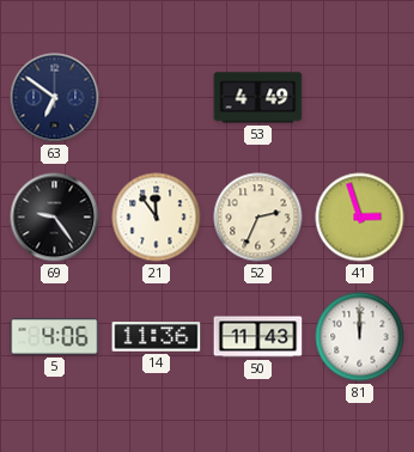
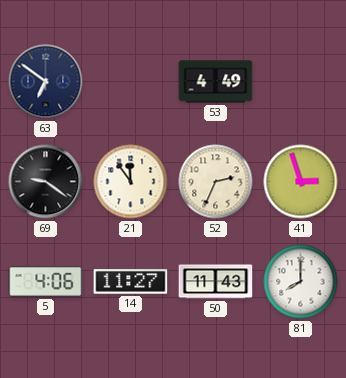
69: 9:24 -> 9:21 (46, 182)
14: 11:36 -> 11:27 (131, 282)
81: 12:00 -> 8:00 (301, 282)
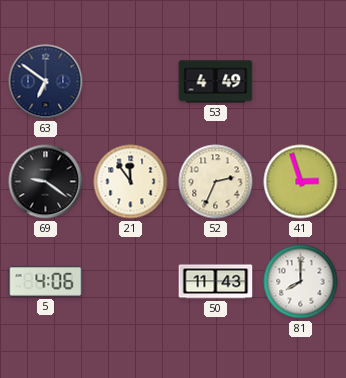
14: 11:27 -> none (131, 282)
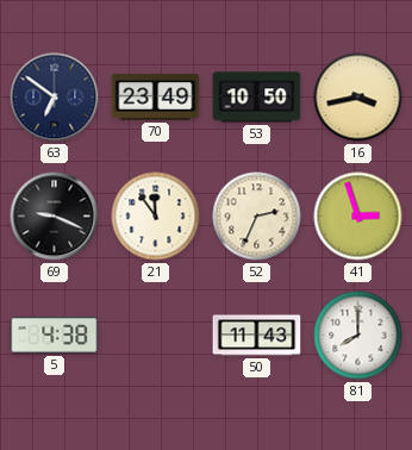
70: none -> 23:49 (156, 98)
53: 4:49 -> 10:50 (257, 98)
16: none -> 3:43 (358, 98)
69: 9:21 -> 9:19 (55, 217)
5: 4:06 -> 4:38 (55, 336)
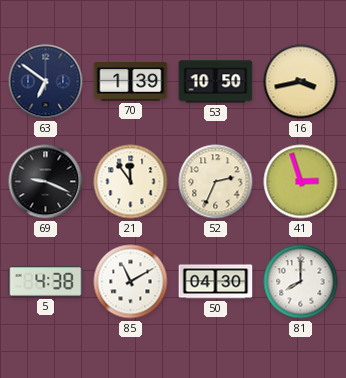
70: 23:49 -> 1:39 (131, 82)
85: none -> 11:10 (131, 282)
50: 11:43 -> 04:30 (216, 282)
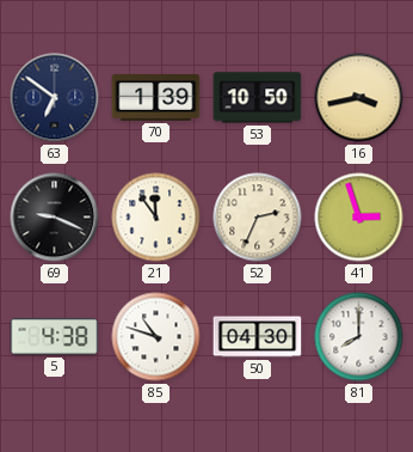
85: 11:10 -> 10:48 (156, 337)
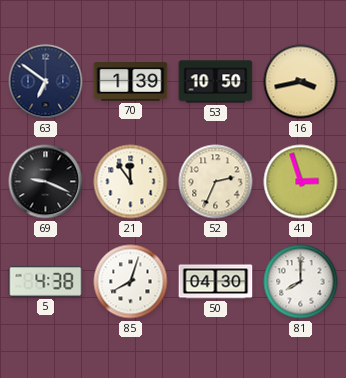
85: 10:48 -> 8:03 (131, 282)
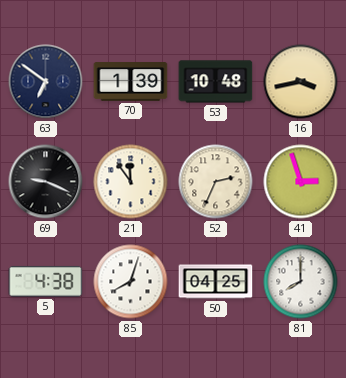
53: 10:50 -> 10:48 (216, 82)
50: 04:30 -> 04:25 (216, 282)
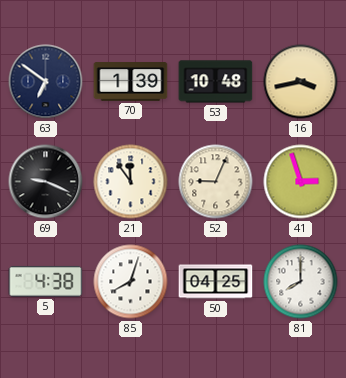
52: 2:34 -> 9:04 (216, 182)
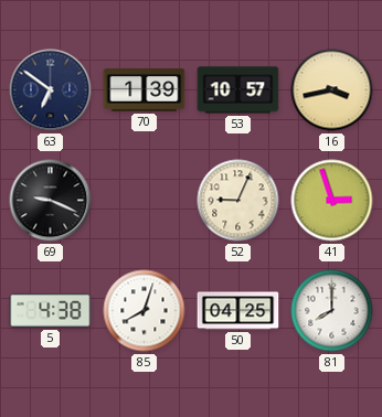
53: 10:48 -> 10:57 (238, 90)
21: 11:54 -> none (131, 182)
